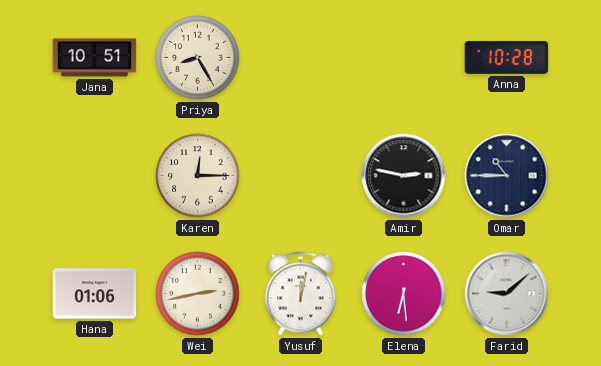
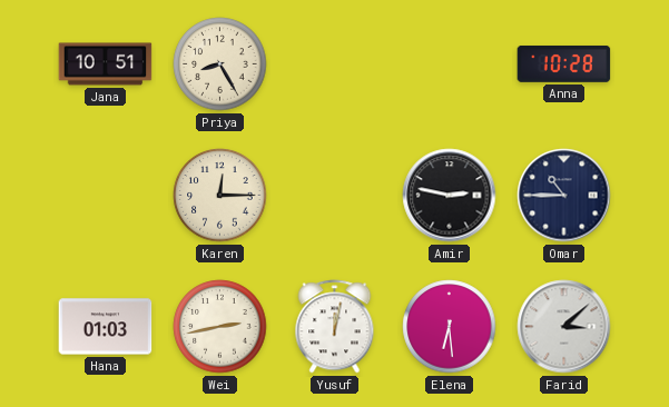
Hana: 01:06 -> 01:03 (106, 327)
Farid: 9:08 -> 3:08 (564, 327)
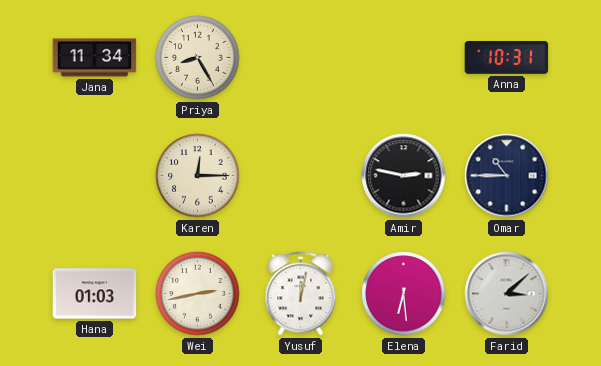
Jana: 10:51 -> 11:34 (95, 58)
Anna: 10:28 -> 10:31 (507, 57)
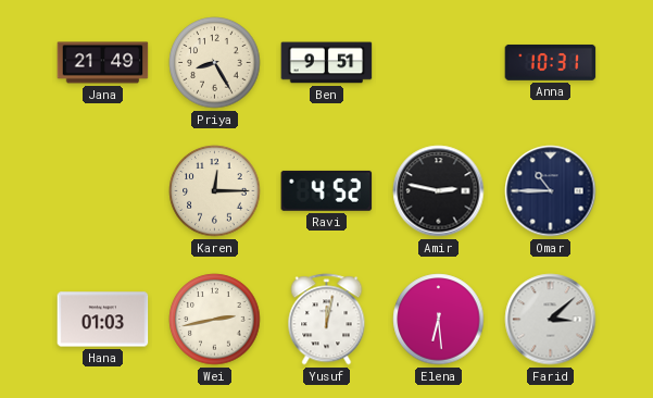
Jana: 11:34 -> 21:49 (103, 63)
Ben: none -> 9:51 (327, 63)
Ravi: none -> 4:52 (327, 190)
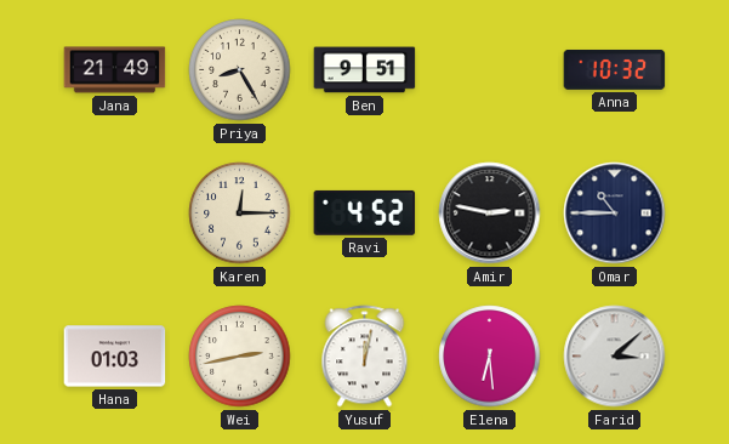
Anna: 10:31 -> 10:32 (615, 69)
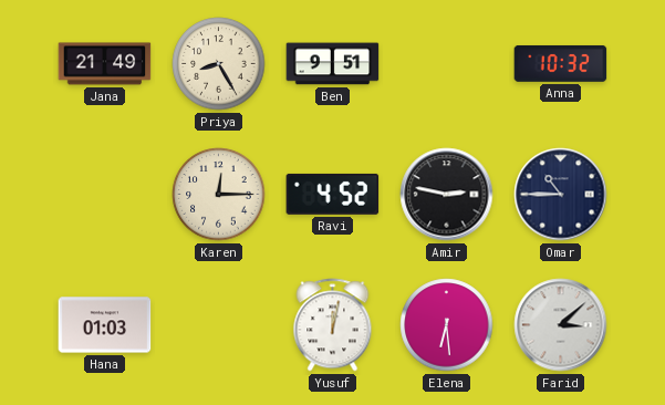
Wei: 2:43 -> none (240, 357)
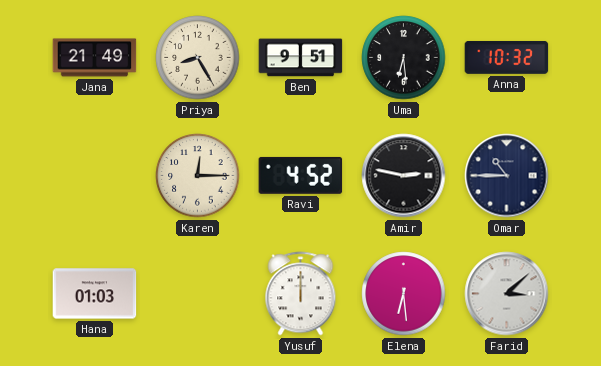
Uma: none -> 6:29 (404, 58)
Yusuf: 12:02 -> 12:00 (301, 294)
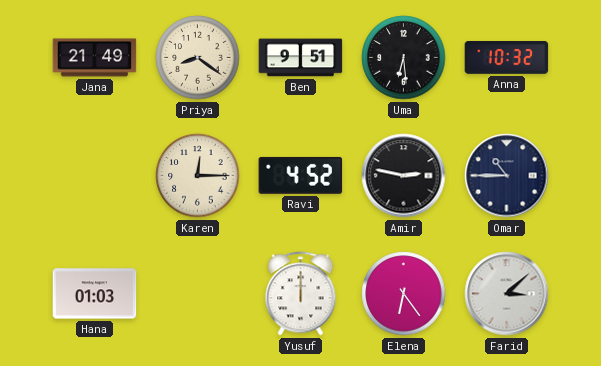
Priya: 8:25 -> 8:21 (198, 58)
Elena: 6:29 -> 6:24 (404, 294)
